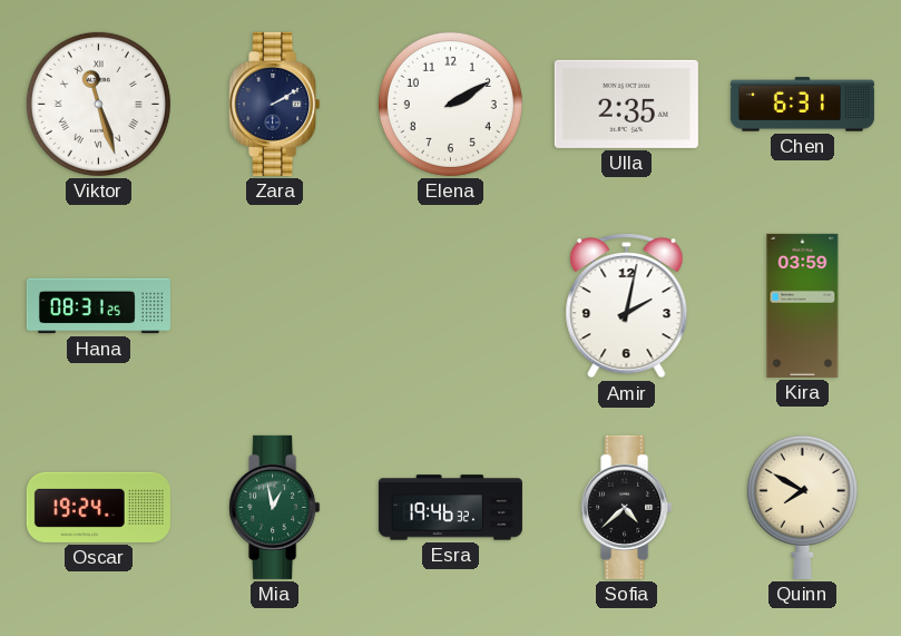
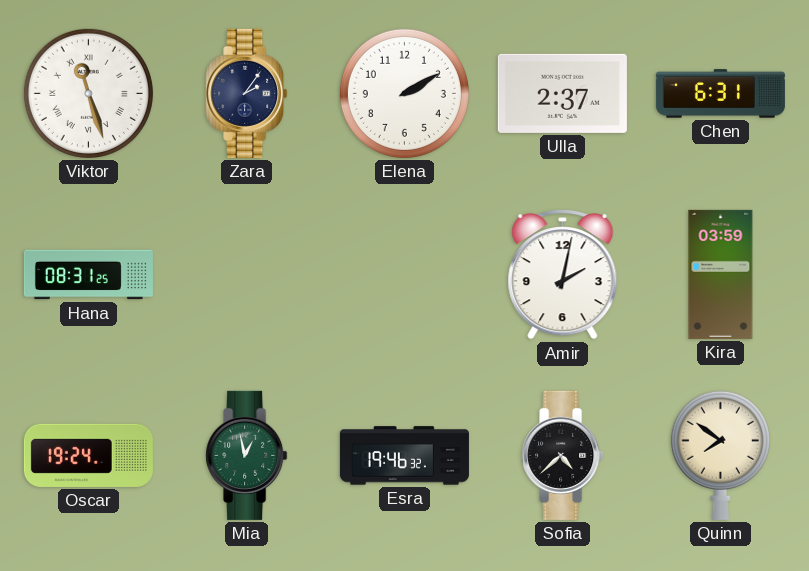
Zara: 2:10 -> 2:06 (247, 93)
Ulla: 2:35 -> 2:37 (562, 93)
Quinn: 7:50 -> 7:51 (720, 455)
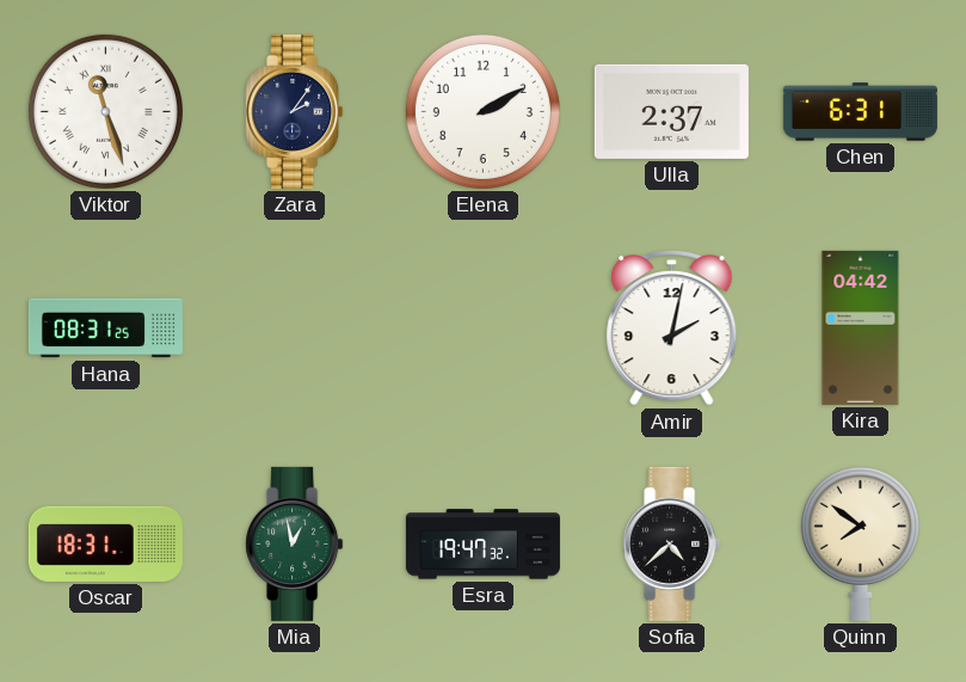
Kira: 03:59 -> 04:42 (861, 327)
Oscar: 19:24 -> 18:31 (105, 543)
Esra: 19:46 -> 19:47 (482, 545)
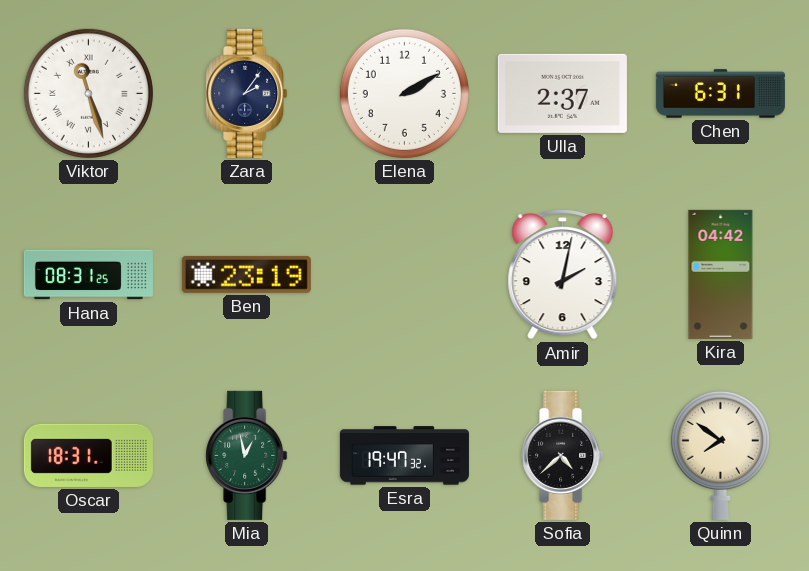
Ben: none -> 23:19 (246, 274)
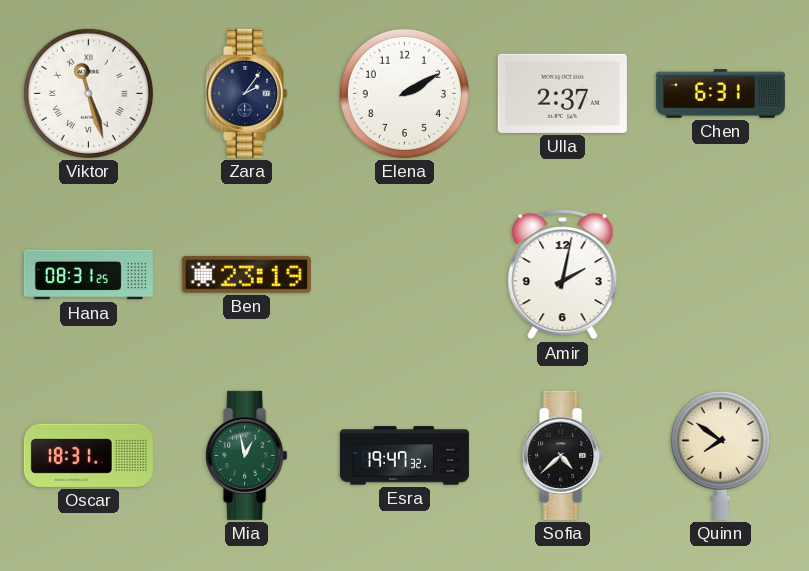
Kira: 04:42 -> none (721, 274)
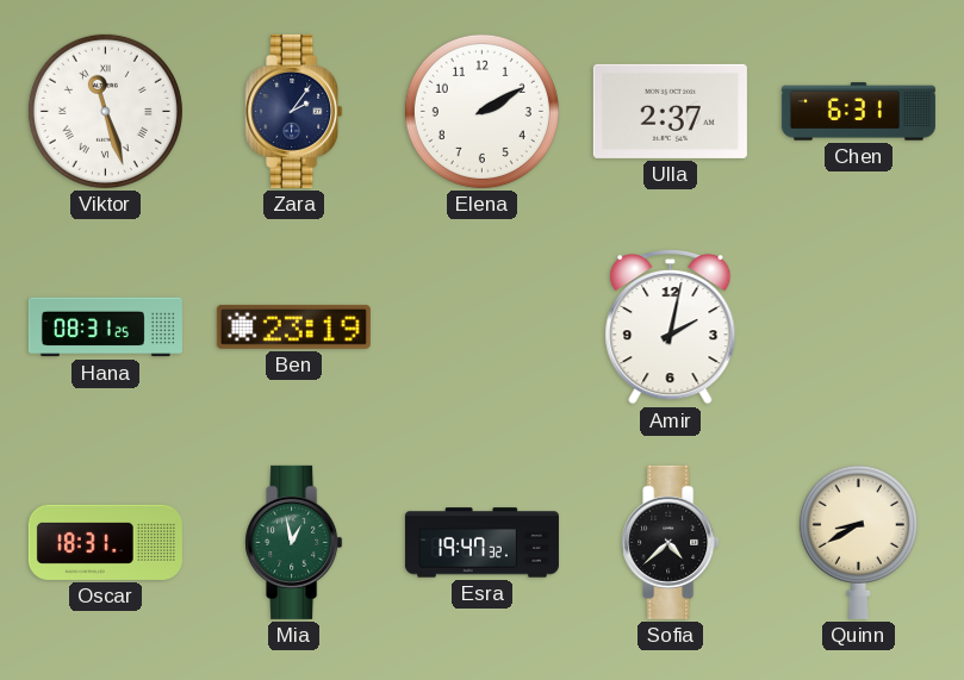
Quinn: 7:51 -> 8:40 (858, 542)
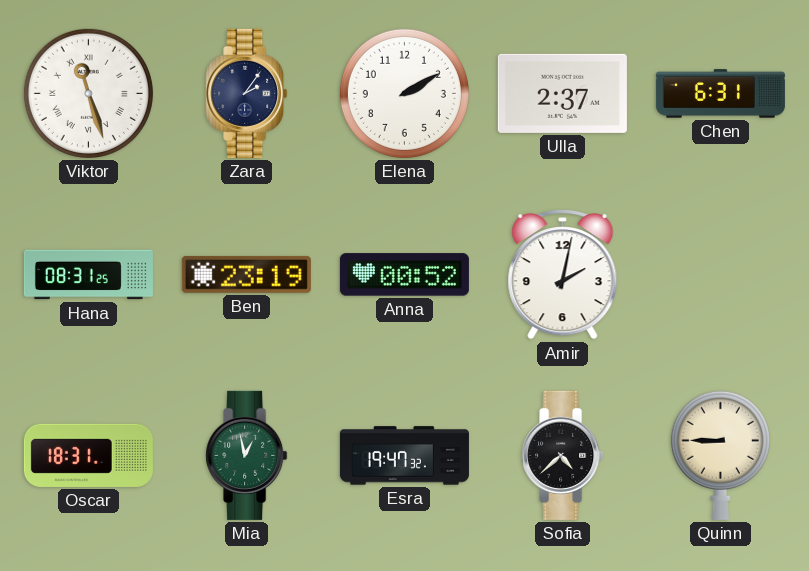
Anna: none -> 00:52 (404, 275)
Quinn: 8:40 -> 8:45 (720, 455)
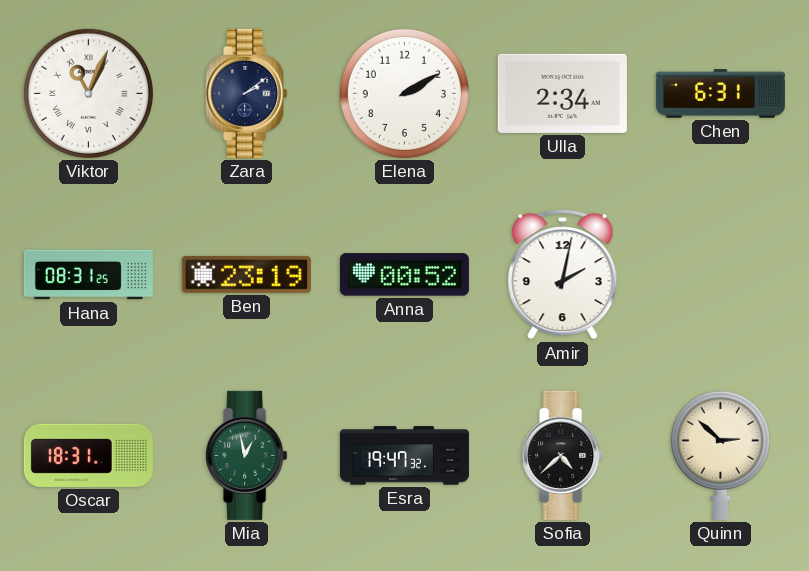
Viktor: 11:27 -> 11:04 (88, 93)
Zara: 2:06 -> 2:09 (247, 93)
Ulla: 2:37 -> 2:34 (562, 93)
Quinn: 8:45 -> 2:52 (720, 455)
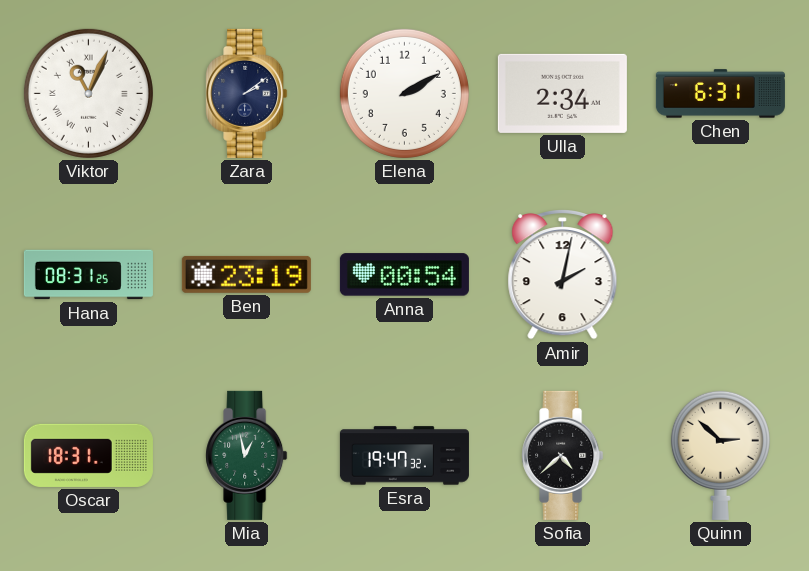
Anna: 00:52 -> 00:54 (404, 275)
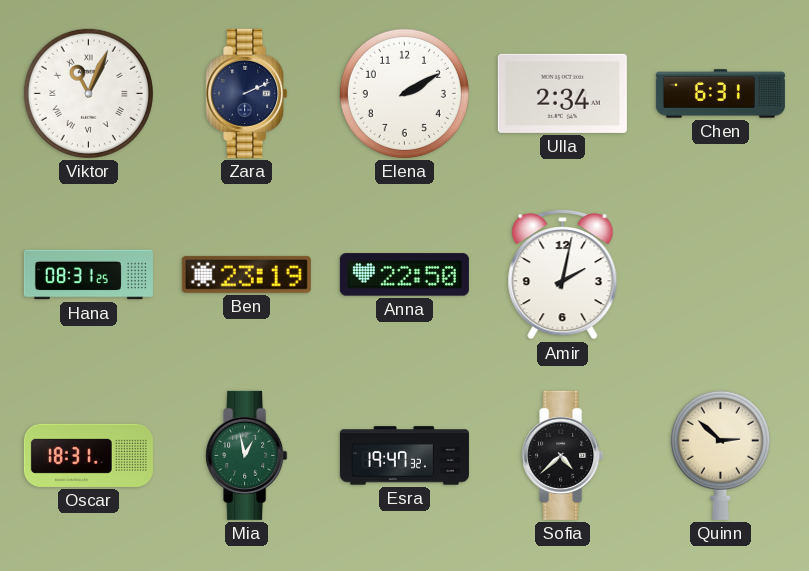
Zara: 2:09 -> 2:11 (247, 93)
Anna: 00:54 -> 22:50 (404, 275)
